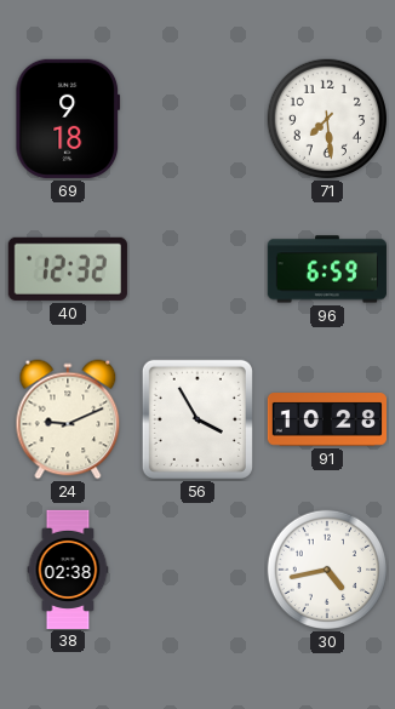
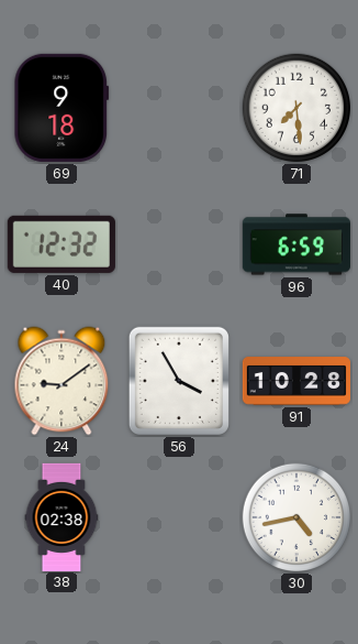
24: 9:11 -> 9:09 (61, 381)
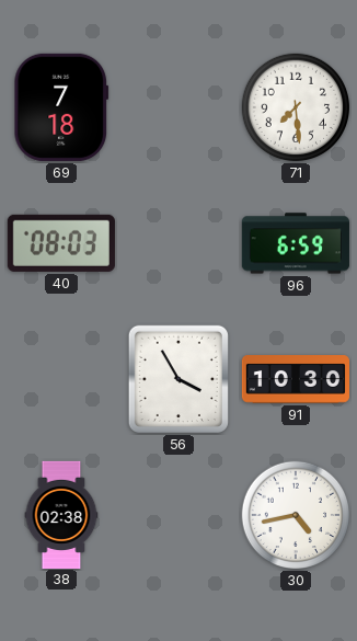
69: 9:18 -> 7:18 (61, 107)
40: 12:32 -> 08:03 (61, 243)
24: 9:09 -> none (61, 381)
91: 10:28 -> 10:30 (295, 379)
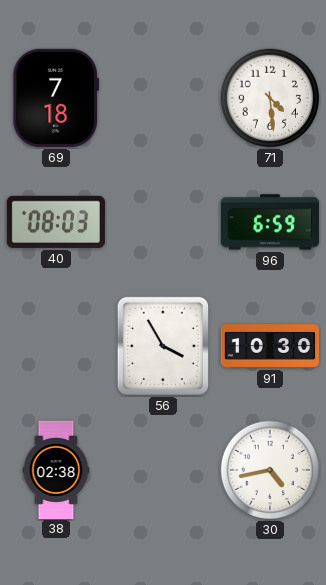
71: 7:29 -> 4:29 (270, 98)
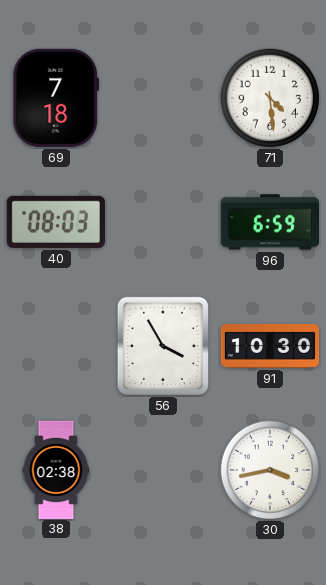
30: 4:43 -> 3:43 (270, 470)
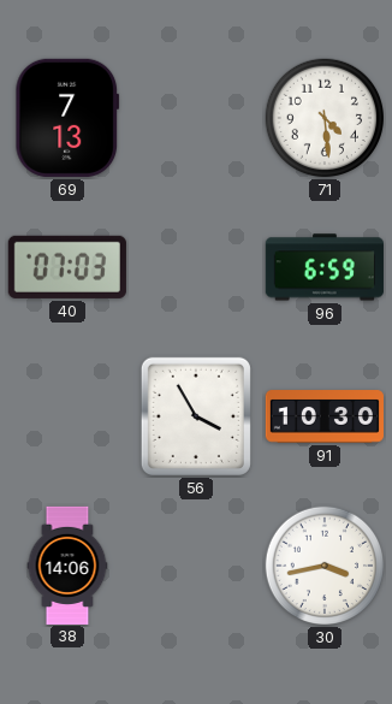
69: 7:18 -> 7:13 (67, 118)
40: 08:03 -> 07:03 (67, 267)
38: 02:38 -> 14:06 (67, 564)
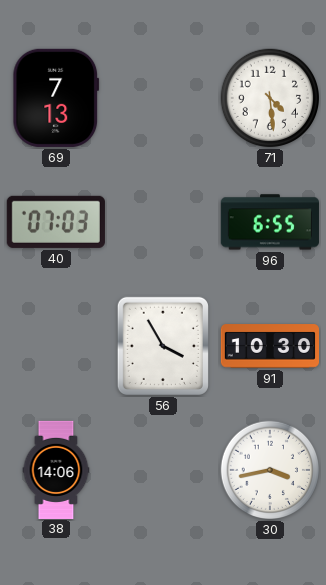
96: 6:59 -> 6:55 (270, 222)
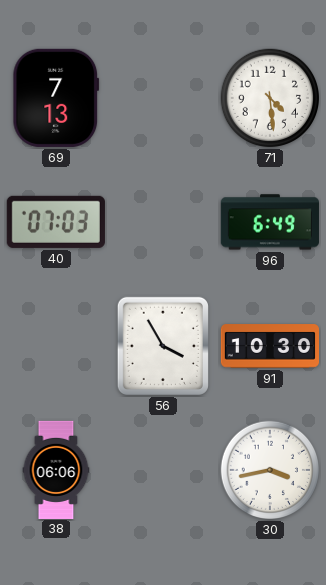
96: 6:55 -> 6:49 (270, 222)
38: 14:06 -> 06:06 (56, 469)
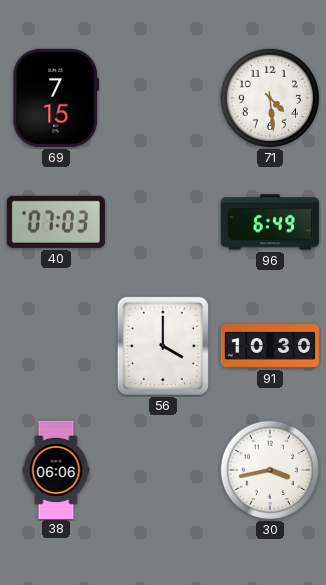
69: 7:13 -> 7:15 (56, 98)
56: 3:55 -> 4:00 (163, 346)
